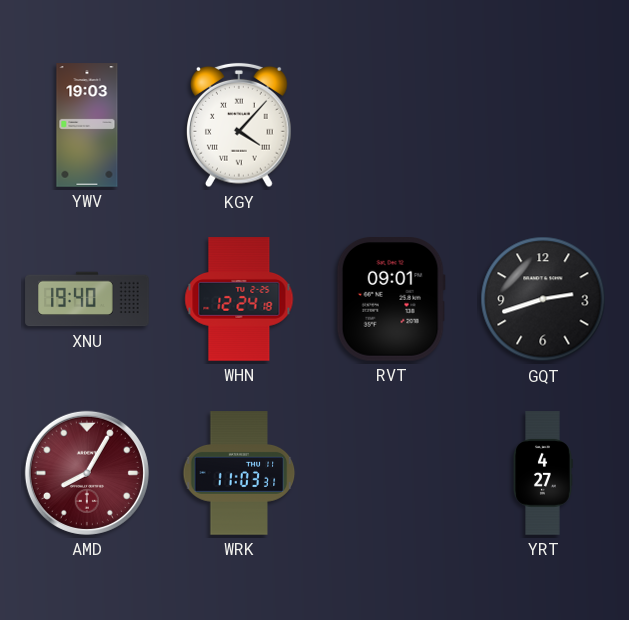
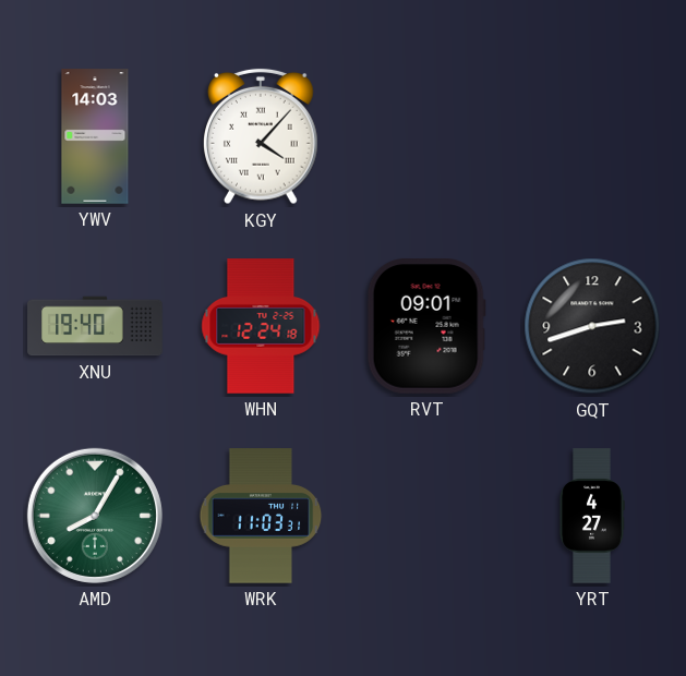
YWV: 19:03 -> 14:03 (95, 136)
AMD dial: burgundy -> green (95, 516)
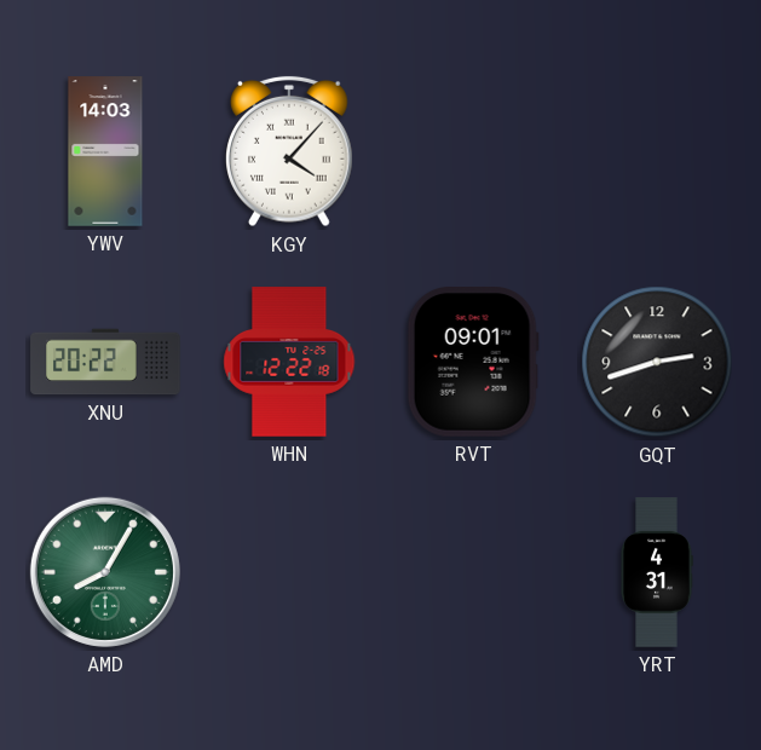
XNU: 19:40 -> 20:22 (105, 362)
WHN: 12:24 -> 12:22 (289, 362)
WRK: 11:03 -> none (261, 516)
YRT: 4:27 -> 4:31 (657, 572)
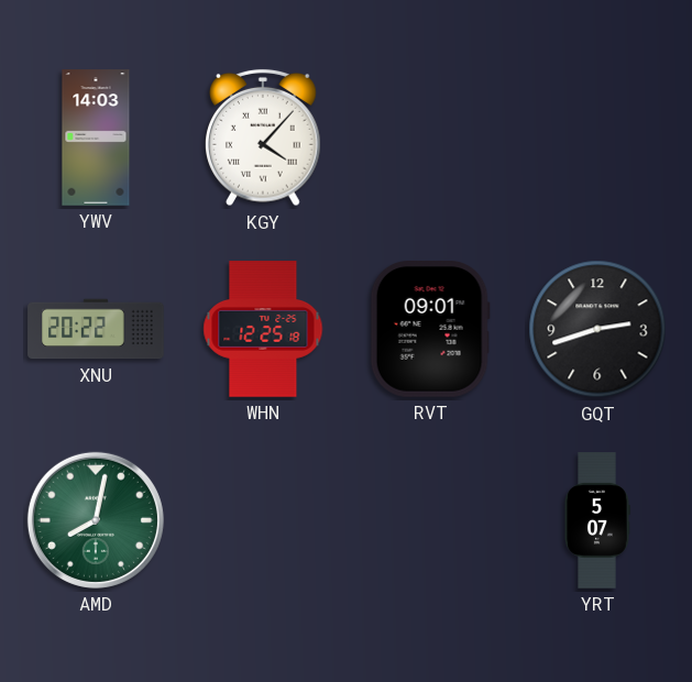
WHN: 12:22 -> 12:25 (263, 329)
AMD: 8:05 -> 8:02 (96, 520)
YRT: 4:31 -> 5:07 (597, 520)
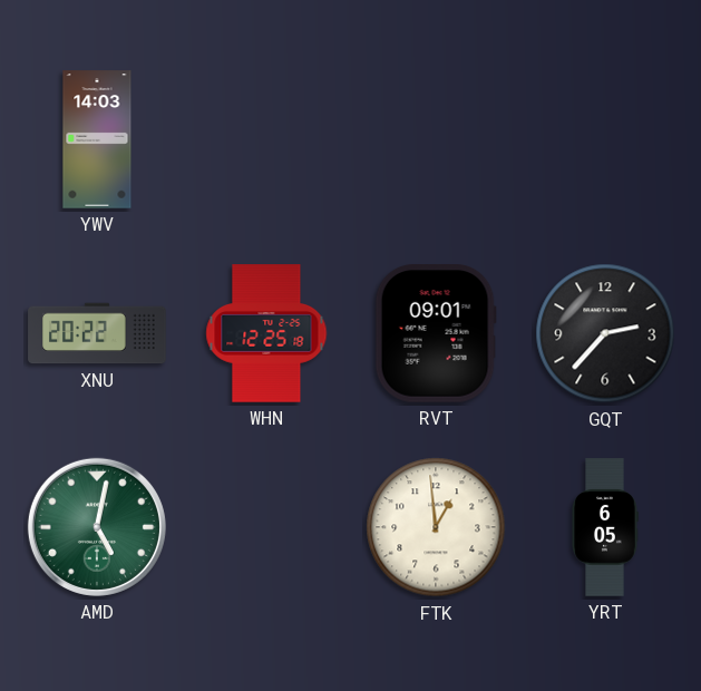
KGY: 4:07 -> none (264, 137)
GQT: 2:42 -> 2:37 (605, 333)
AMD: 8:02 -> 5:02 (97, 527)
FTK: none -> 12:59 (436, 527)
YRT: 5:07 -> 6:05 (605, 527)
